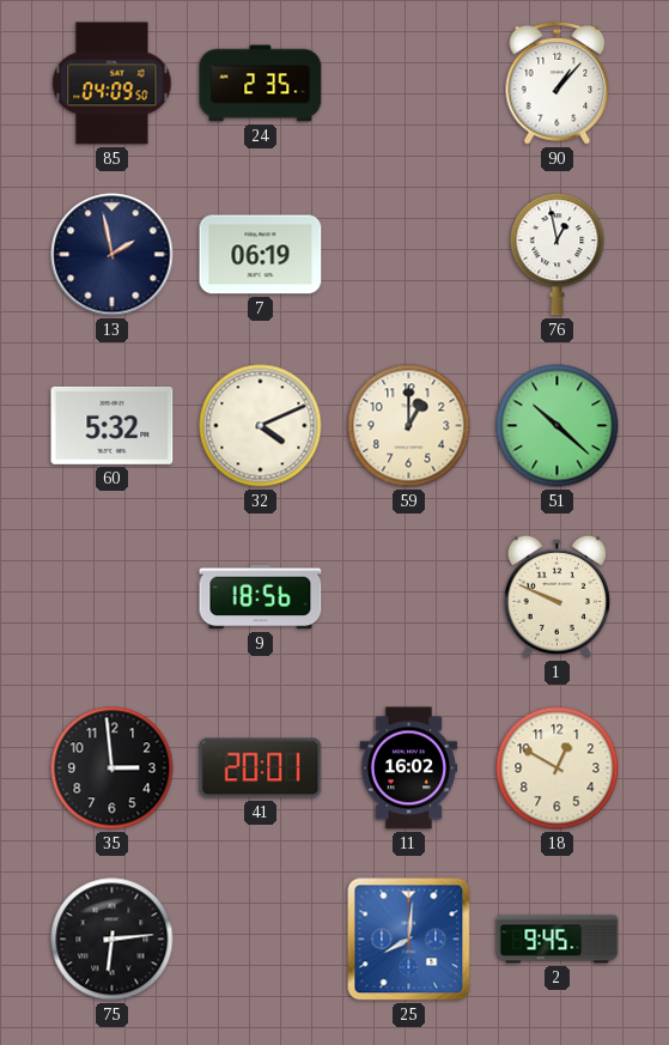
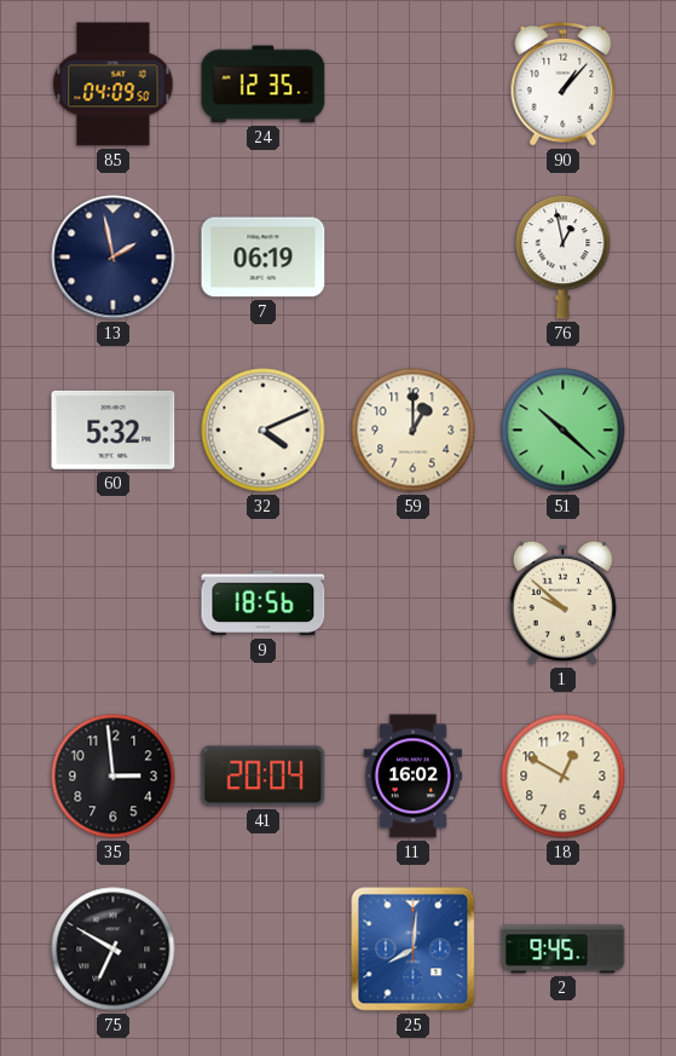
24: 2:35 -> 12:35 (264, 85)
1: 9:49 -> 9:52 (562, 602)
41: 20:01 -> 20:04 (264, 777)
75: 6:14 -> 6:50 (114, 950)
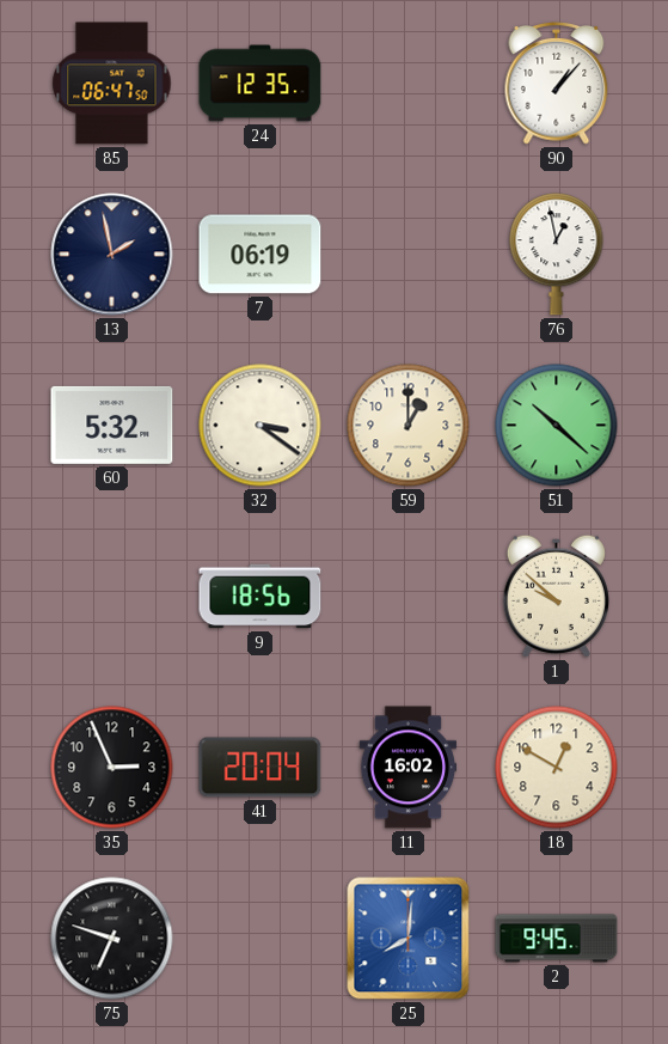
85: 04:09 -> 06:47 (112, 84)
32: 4:11 -> 3:21 (261, 426)
35: 2:59 -> 2:56 (112, 768)
75: 6:50 -> 6:48 (112, 939)
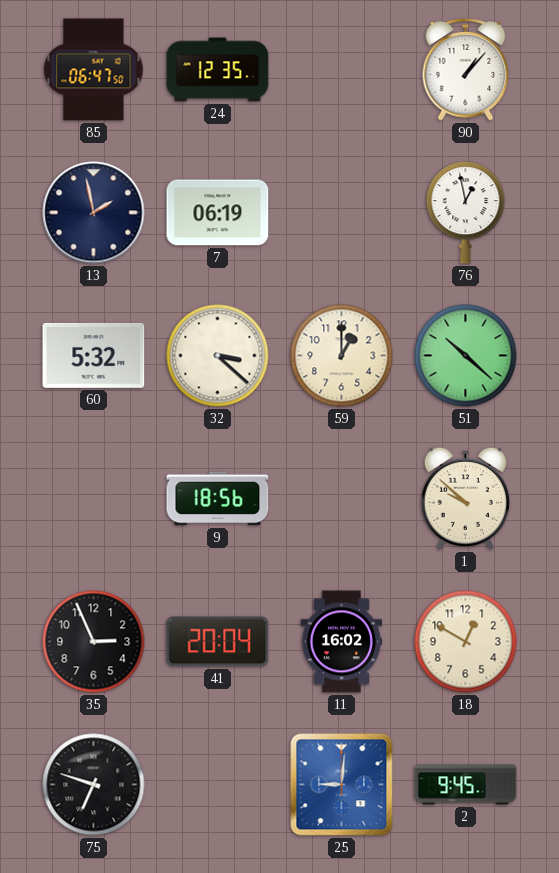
32: 3:21 -> 3:22 (218, 356)
25: 8:01 -> 9:01 (342, 785)
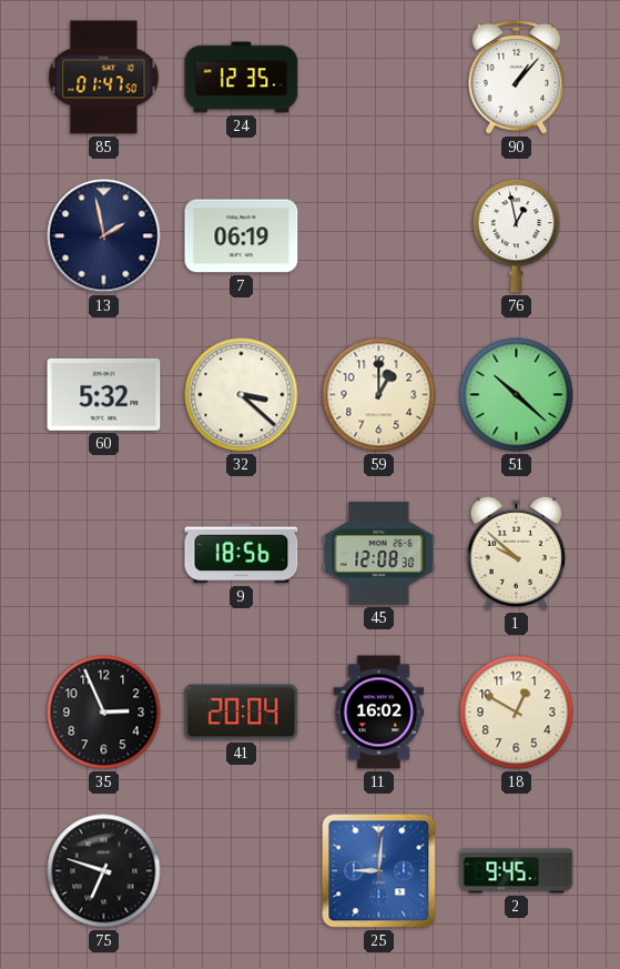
85: 06:47 -> 01:47 (104, 78)
45: none -> 12:08 (379, 554)
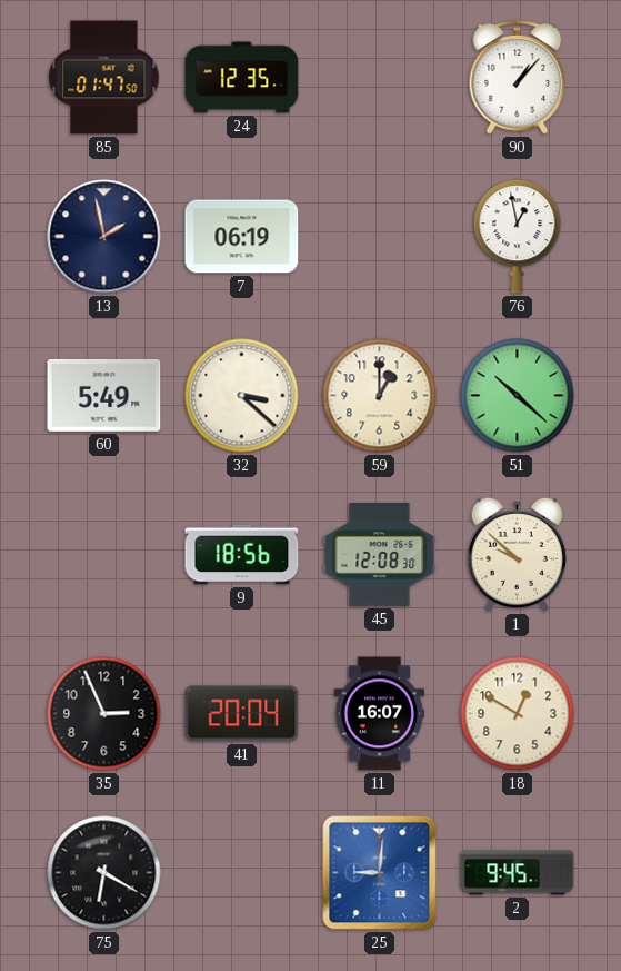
60: 5:32 -> 5:49 (104, 395)
11: 16:02 -> 16:07 (380, 714)
75: 6:48 -> 6:20 (104, 873)
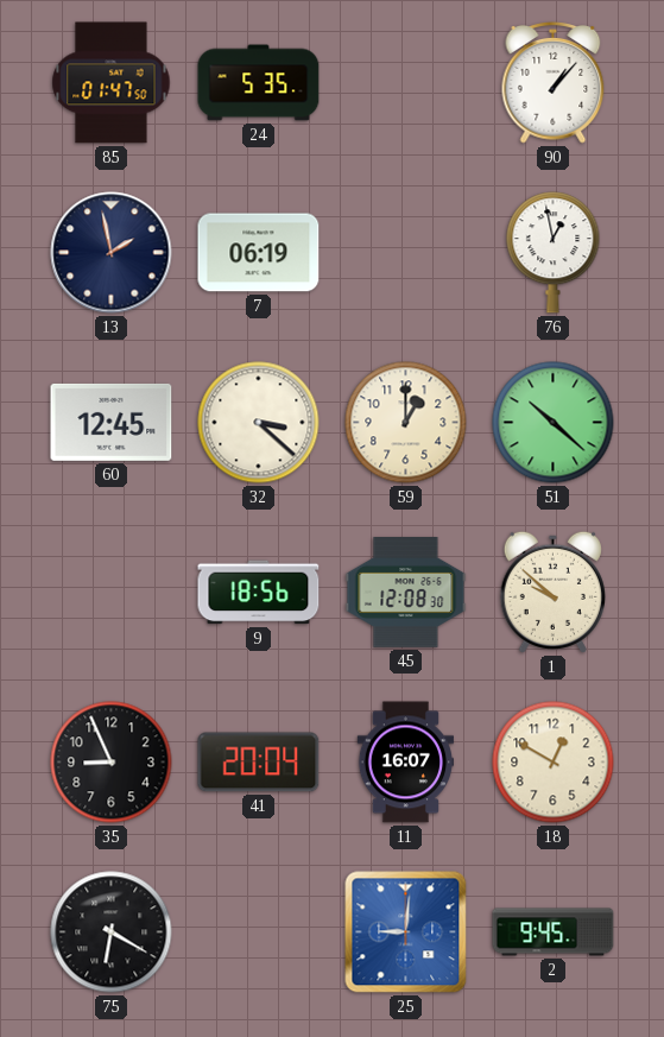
24: 12:35 -> 5:35 (259, 83)
60: 5:49 -> 12:45 (112, 422)
35: 2:56 -> 8:56 (112, 763)
